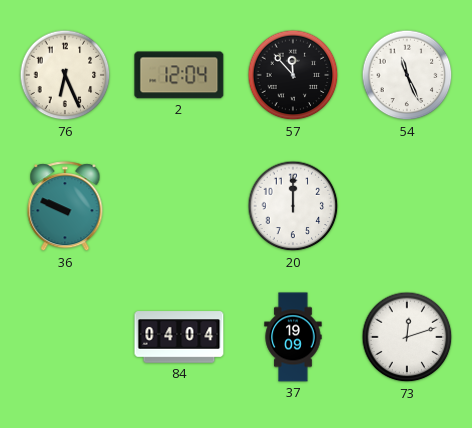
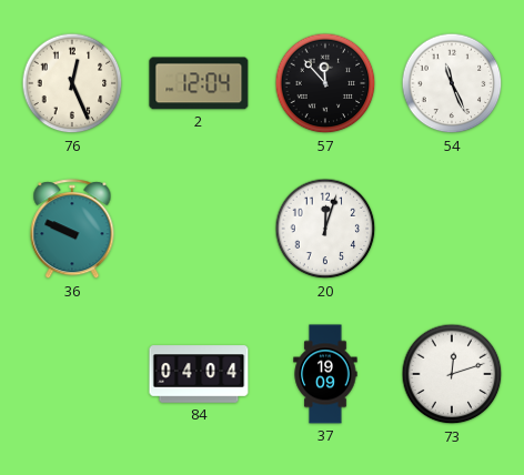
76: 6:26 -> 12:26 (72, 83)
20: 12:00 -> 12:03 (325, 229)
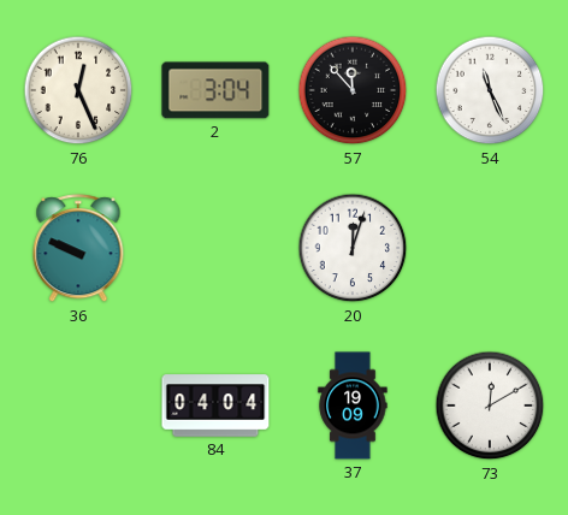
2: 12:04 -> 3:04 (215, 90)
73: 12:12 -> 12:10 (490, 406)
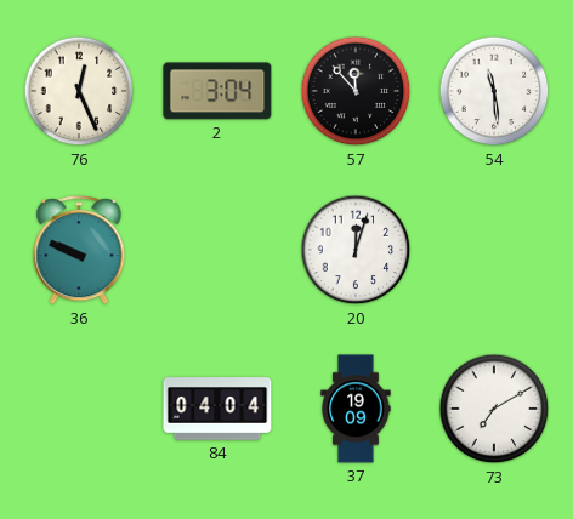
54: 11:26 -> 11:29 (494, 91)
73: 12:10 -> 7:10 (494, 409)
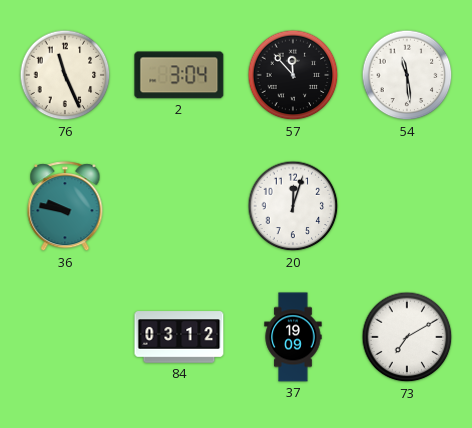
76: 12:26 -> 11:26 (65, 75)
36: 9:49 -> 9:47 (65, 207)
84: 04:04 -> 03:12 (179, 337)
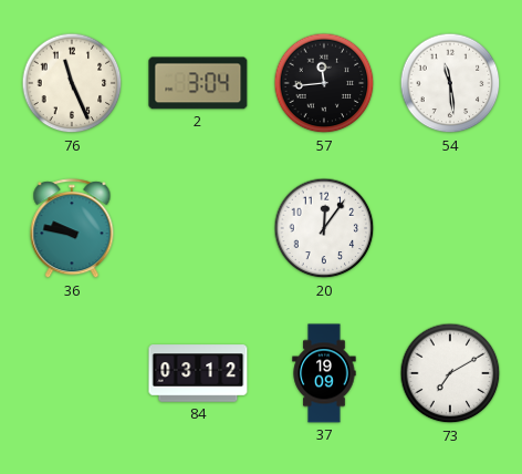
57: 11:53 -> 11:44 (324, 83)
20: 12:03 -> 12:06 (324, 228)
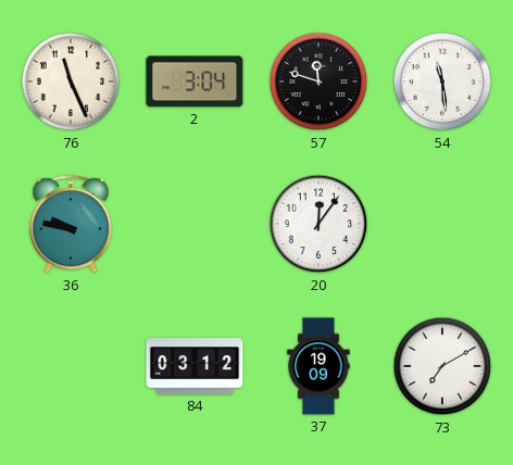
57: 11:44 -> 11:48 (318, 81)
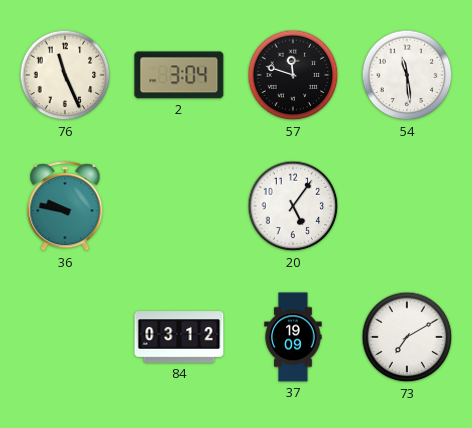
20: 12:06 -> 5:06 (293, 206)
